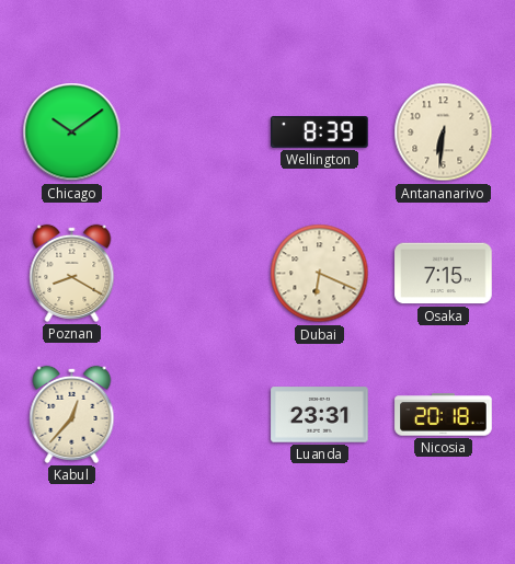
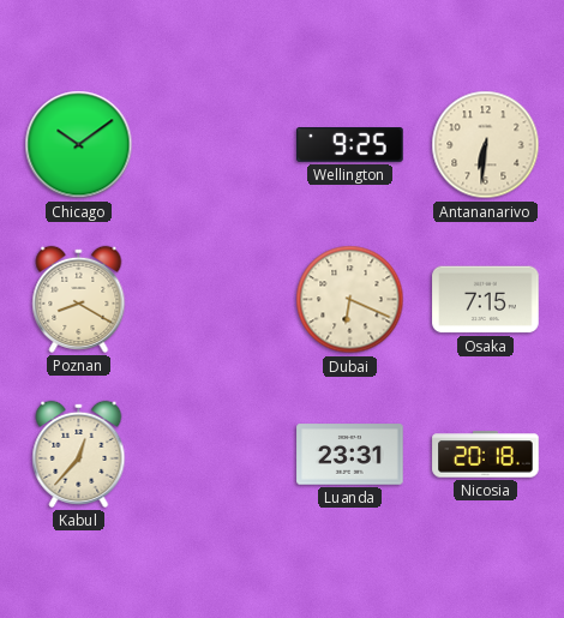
Wellington: 8:39 -> 9:25 (350, 145)
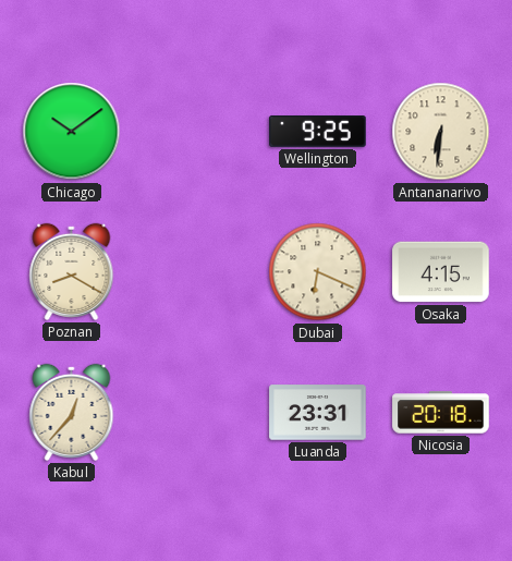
Osaka: 7:15 -> 4:15 (441, 272)
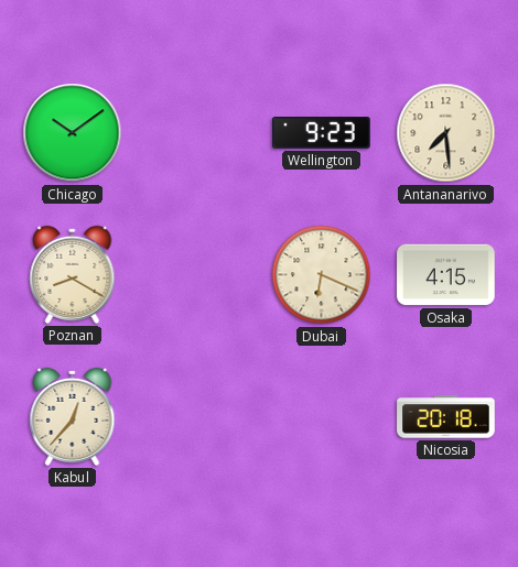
Wellington: 9:25 -> 9:23 (322, 133)
Antananarivo: 6:31 -> 7:29 (446, 133)
Luanda: 23:31 -> none (318, 413)
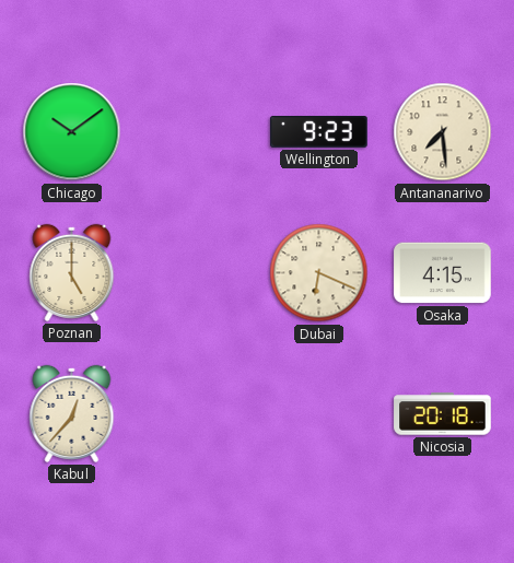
Poznan: 8:20 -> 5:00 (72, 272)
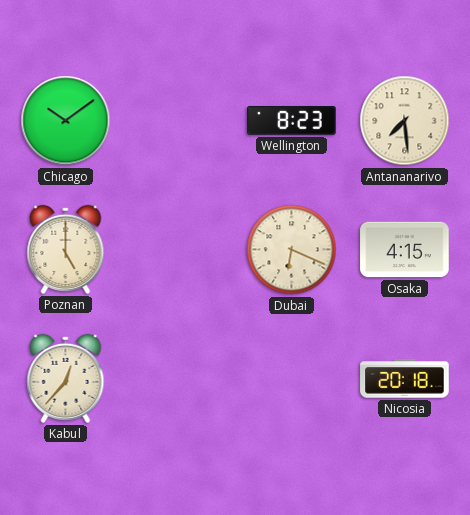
Wellington: 9:23 -> 8:23 (292, 121)
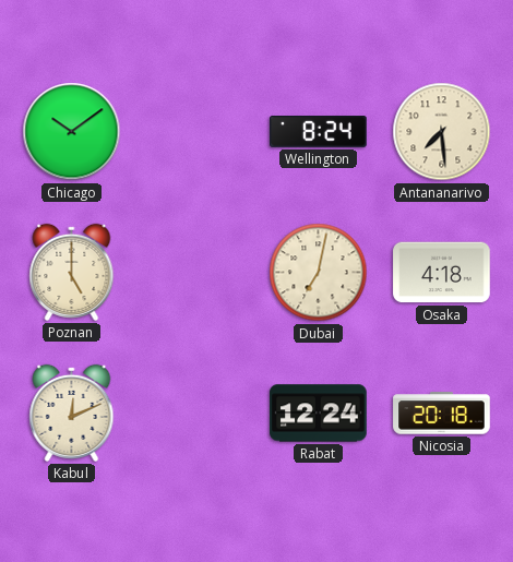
Wellington: 8:23 -> 8:24 (319, 132)
Dubai: 6:19 -> 7:02 (319, 273)
Osaka: 4:15 -> 4:18 (442, 273)
Kabul: 12:37 -> 12:11 (72, 412)
Rabat: none -> 12:24 (319, 414)
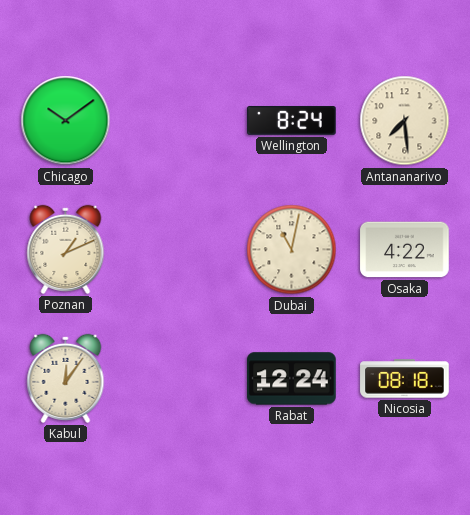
Poznan: 5:00 -> 1:11 (66, 249)
Dubai: 7:02 -> 11:02 (292, 250)
Osaka: 4:18 -> 4:22 (405, 250)
Kabul: 12:11 -> 12:06 (66, 378)
Nicosia: 20:18 -> 08:18 (405, 379)
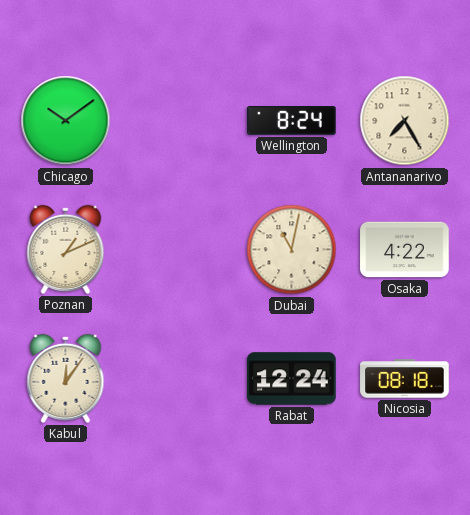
Antananarivo: 7:29 -> 7:25 (405, 121)
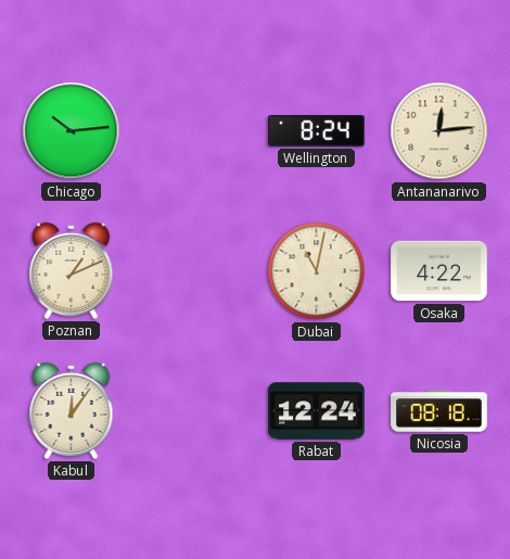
Chicago: 10:09 -> 10:14 (72, 131)
Antananarivo: 7:25 -> 12:14 (439, 131)
